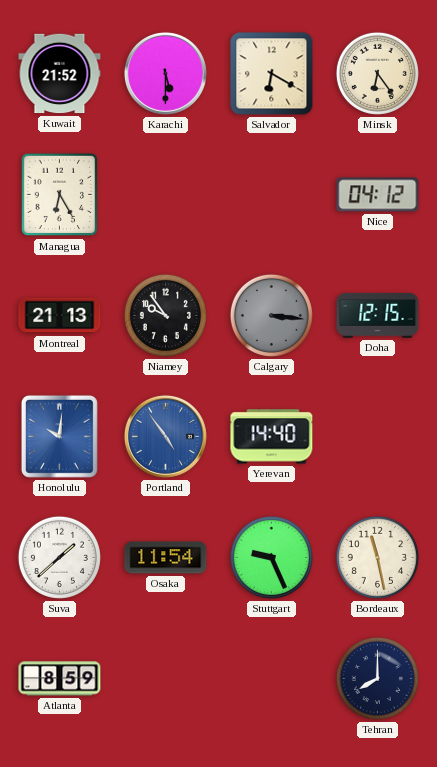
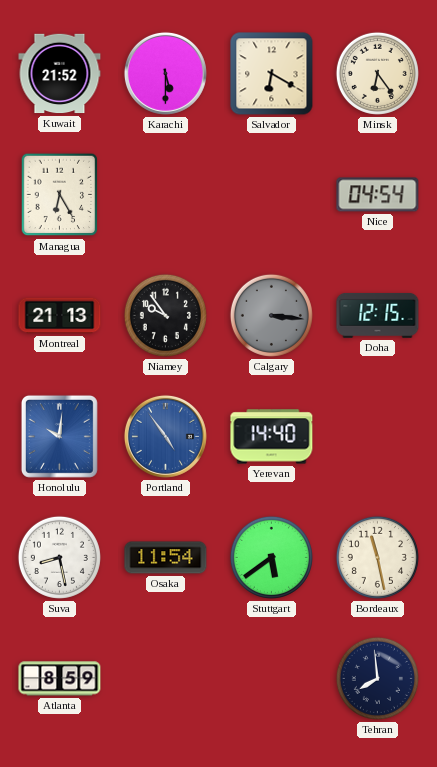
Nice: 04:12 -> 04:54 (378, 195)
Suva: 1:38 -> 8:28 (59, 557)
Stuttgart: 9:26 -> 5:39 (271, 557)
Tehran: 8:00 -> 7:59 (377, 678)
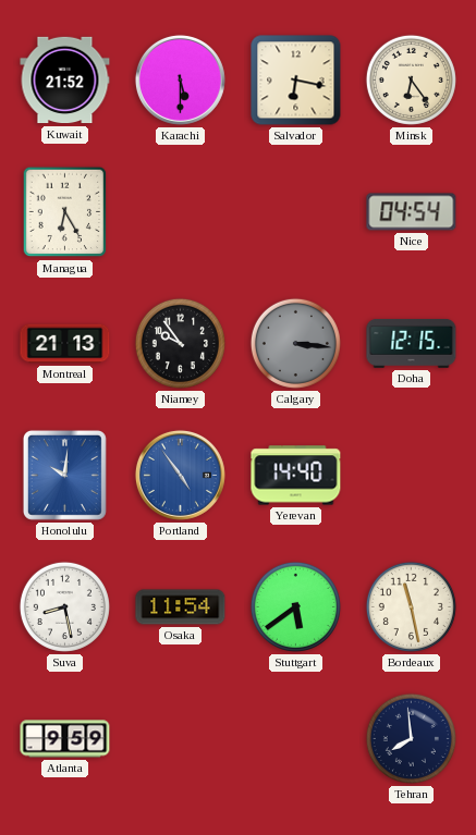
Salvador: 6:20 -> 6:17 (296, 81)
Atlanta: 8:59 -> 9:59 (65, 739)
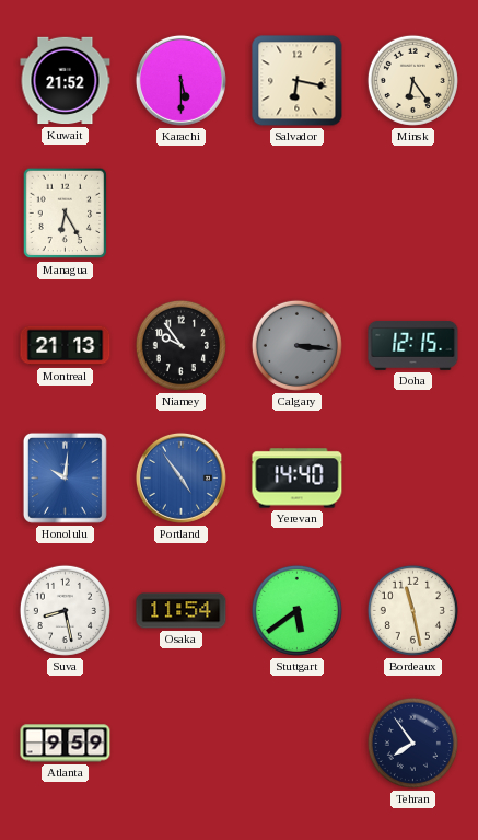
Nice: 04:54 -> none (412, 212)
Tehran: 7:59 -> 7:54 (412, 743)
